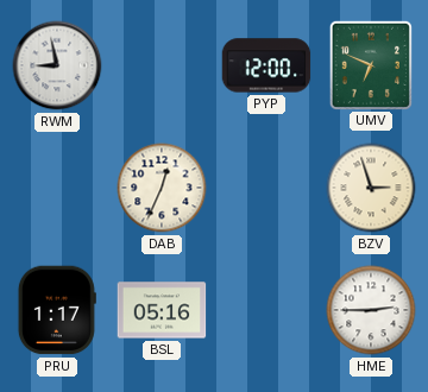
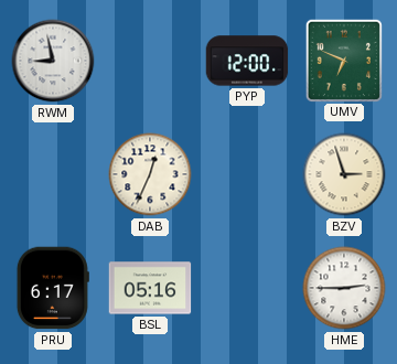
PRU: 1:17 -> 6:17 (53, 288)
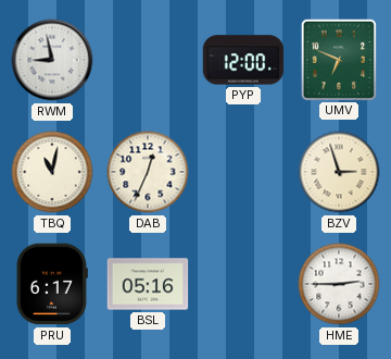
TBQ: none -> 11:02 (52, 172)
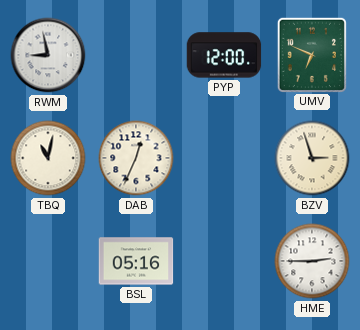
PRU: 6:17 -> none (52, 284)
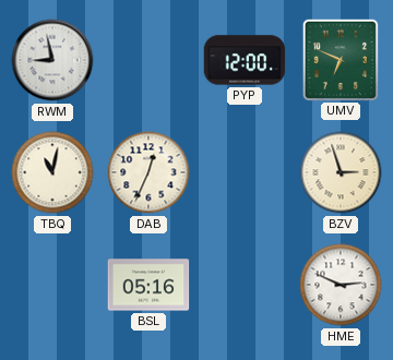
HME: 2:45 -> 2:49 (341, 285)
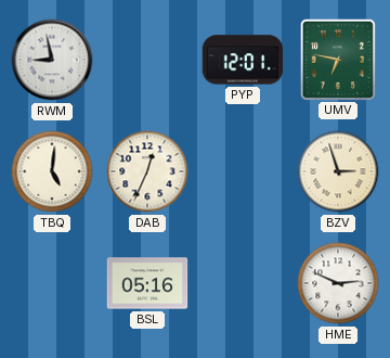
PYP: 12:00 -> 12:01 (243, 60)
UMV: 6:49 -> 6:47 (338, 59)
TBQ: 11:02 -> 5:01 (52, 171)
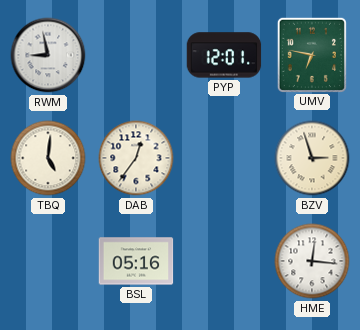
DAB: 12:34 -> 12:36 (136, 158)
HME: 2:49 -> 12:16 (312, 261)
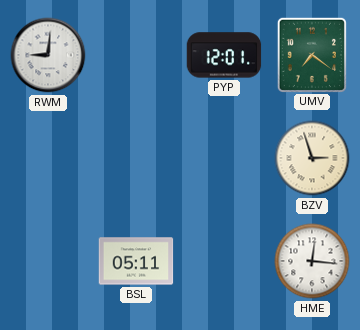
RWM: 8:58 -> 9:01 (48, 55)
UMV: 6:47 -> 7:21 (312, 54)
TBQ: 5:01 -> none (48, 158)
DAB: 12:36 -> none (136, 158)
BSL: 05:16 -> 05:11 (136, 261)
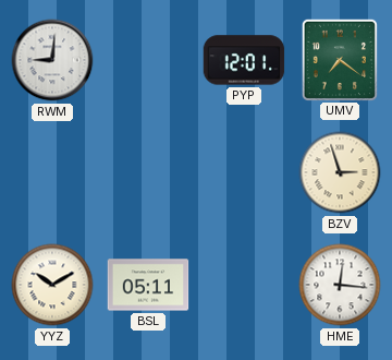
YYZ: none -> 10:10 (52, 285)
